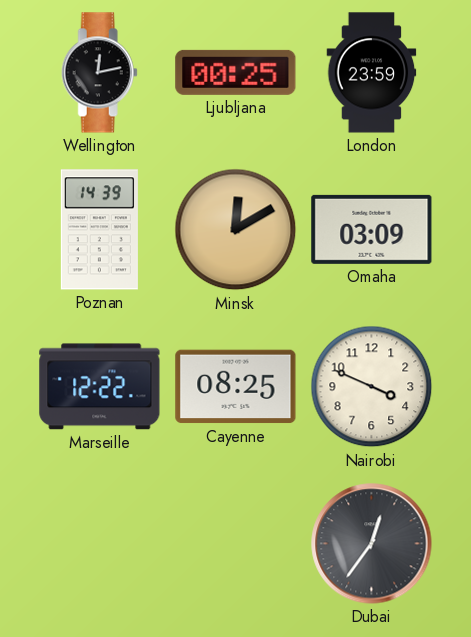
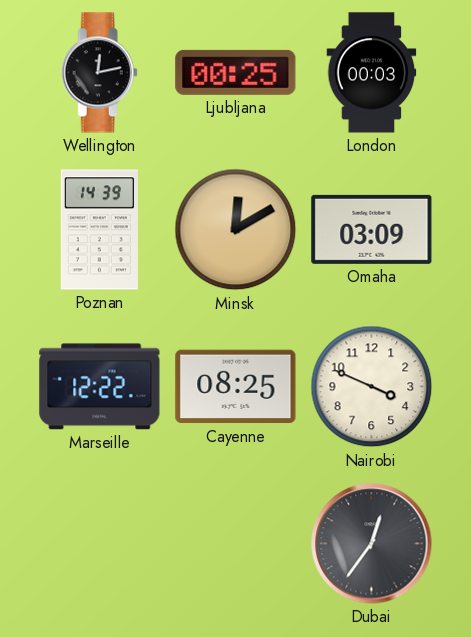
London: 23:59 -> 00:03 (372, 73)
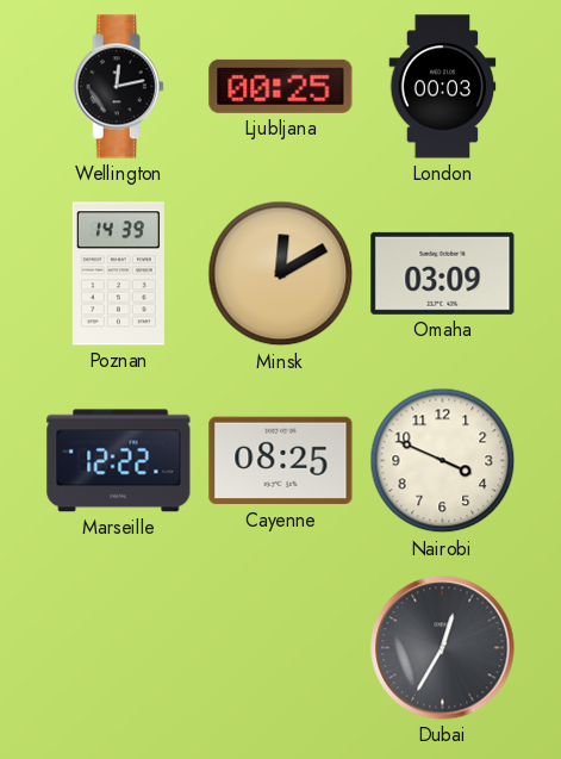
Dubai: 12:36 -> 12:35 (443, 648)
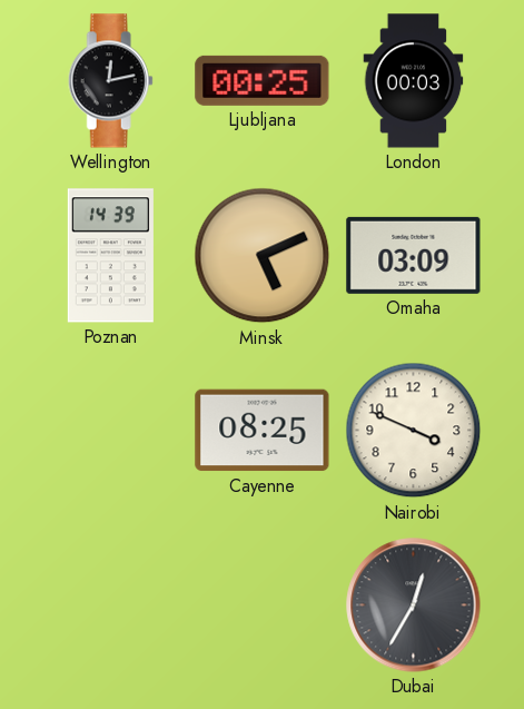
Minsk: 12:10 -> 5:11 (263, 256)
Marseille: 12:22 -> none (119, 461)
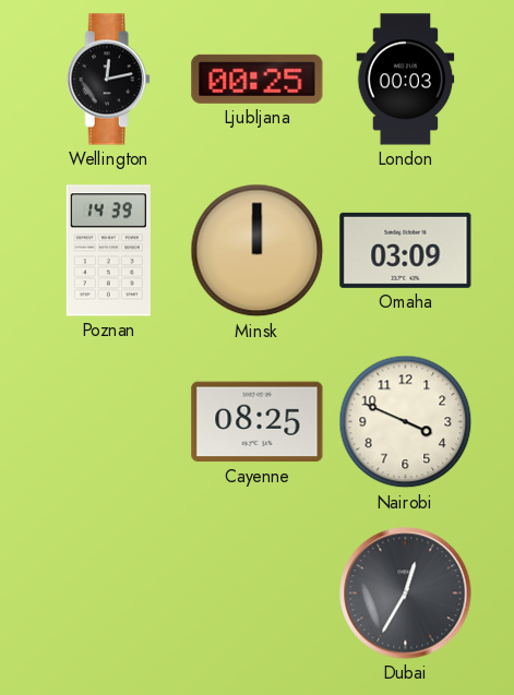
Minsk: 5:11 -> 12:00 (258, 251)
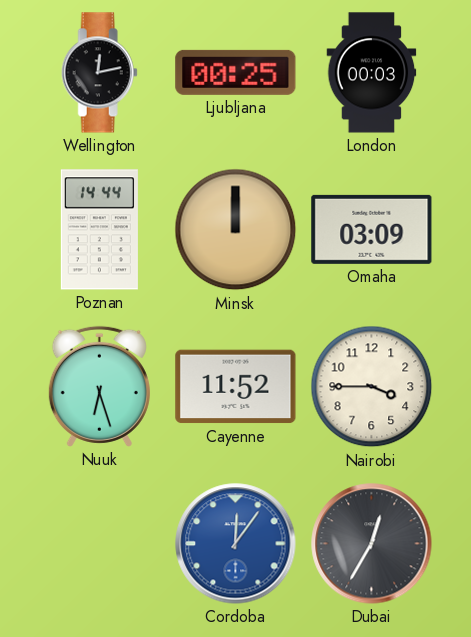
Poznan: 14:39 -> 14:44 (99, 230)
Nuuk: none -> 6:27 (99, 386)
Cayenne: 08:25 -> 11:52 (236, 387)
Nairobi: 3:49 -> 3:45 (372, 387)
Cordoba: none -> 12:06 (236, 544)
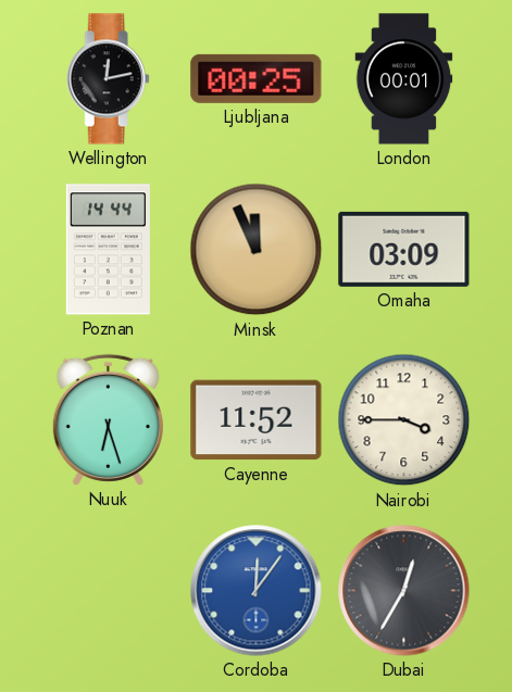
London: 00:03 -> 00:01 (404, 79)
Minsk: 12:00 -> 11:56 (257, 250)
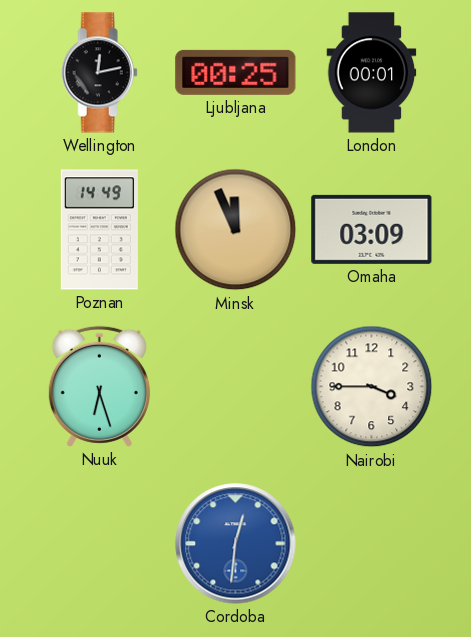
Poznan: 14:44 -> 14:49 (99, 230)
Cayenne: 11:52 -> none (257, 420)
Cordoba: 12:06 -> 12:31 (236, 544)
Dubai: 12:35 -> none (404, 591)
